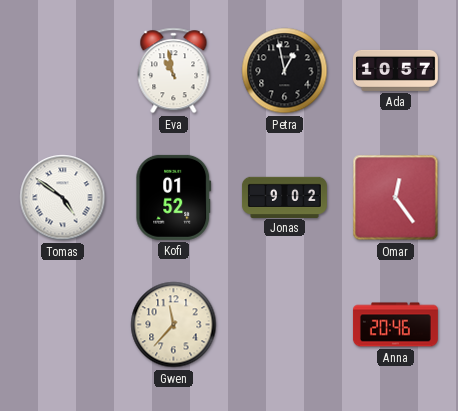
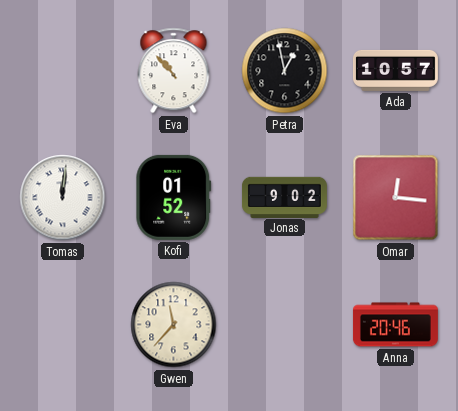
Eva: 10:58 -> 10:53 (174, 71)
Tomas: 4:51 -> 12:01 (63, 198)
Omar: 12:24 -> 12:16 (396, 198)
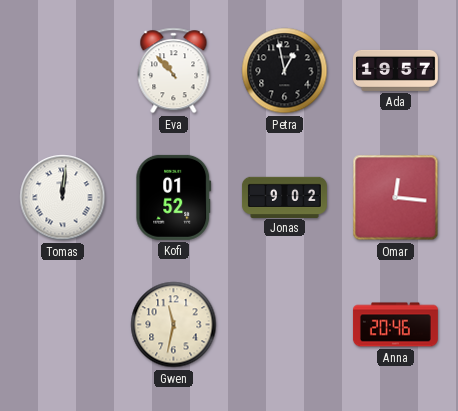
Ada: 10:57 -> 19:57 (395, 70)
Gwen: 11:37 -> 11:32 (174, 325)
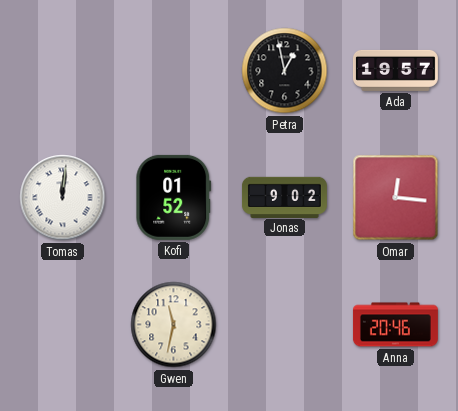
Eva: 10:53 -> none (174, 71)
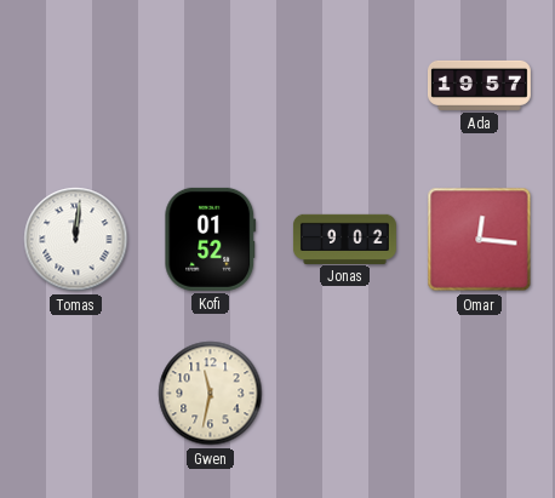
Petra: 12:58 -> none (285, 71)
Anna: 20:46 -> none (395, 325)
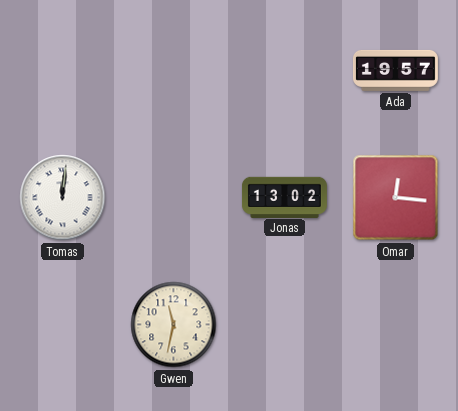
Kofi: 01:52 -> none (211, 239)
Jonas: 9:02 -> 13:02 (284, 197)
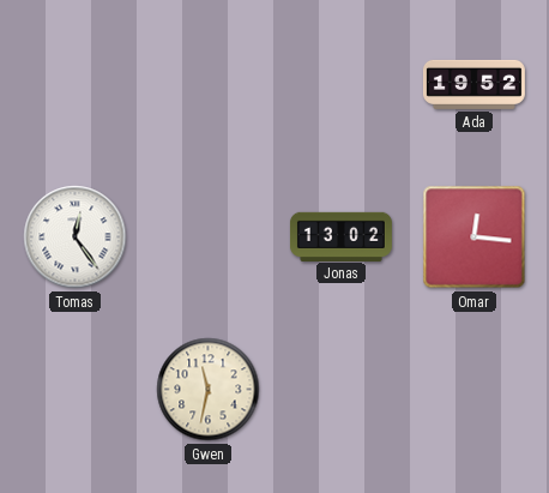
Ada: 19:57 -> 19:52 (473, 84)
Tomas: 12:01 -> 12:24 (76, 238)
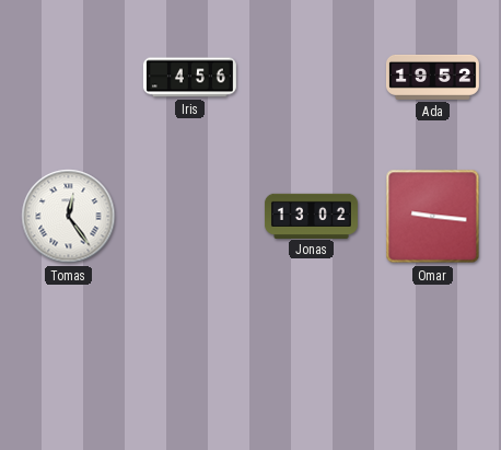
Iris: none -> 4:56 (189, 78)
Omar: 12:16 -> 9:16 (433, 217)
Gwen: 11:32 -> none (209, 390)
